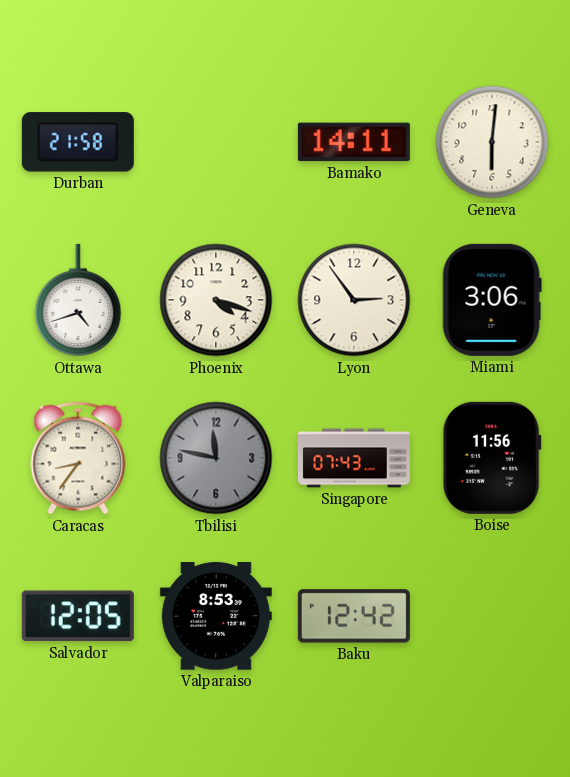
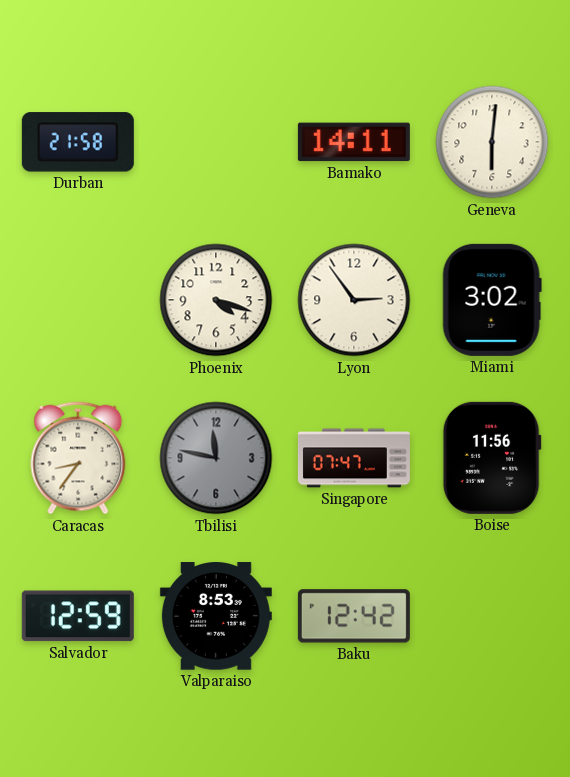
Ottawa: 4:42 -> none (78, 300)
Miami: 3:06 -> 3:02 (492, 300)
Singapore: 07:43 -> 07:47 (354, 458)
Salvador: 12:05 -> 12:59 (78, 616)
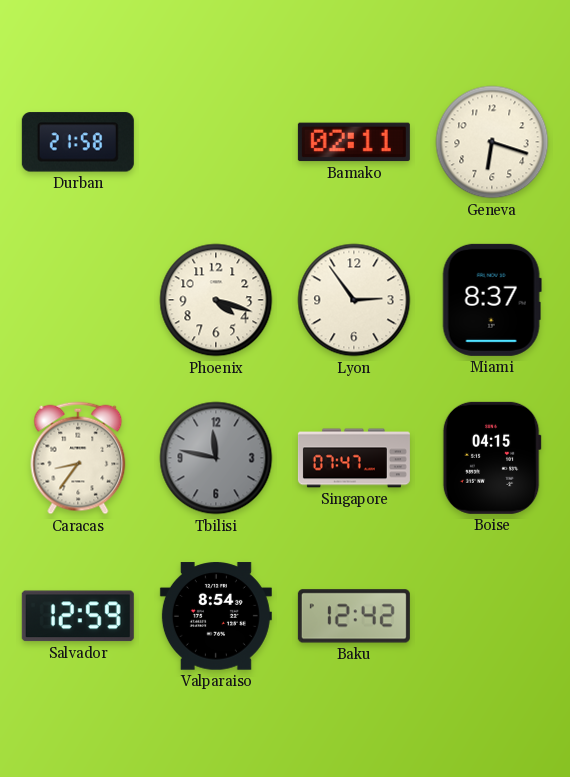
Bamako: 14:11 -> 02:11 (354, 142)
Geneva: 6:01 -> 6:18 (492, 142)
Miami: 3:02 -> 8:37 (492, 300)
Boise: 11:56 -> 04:15 (492, 458)
Valparaiso: 8:53 -> 8:54 (216, 616)
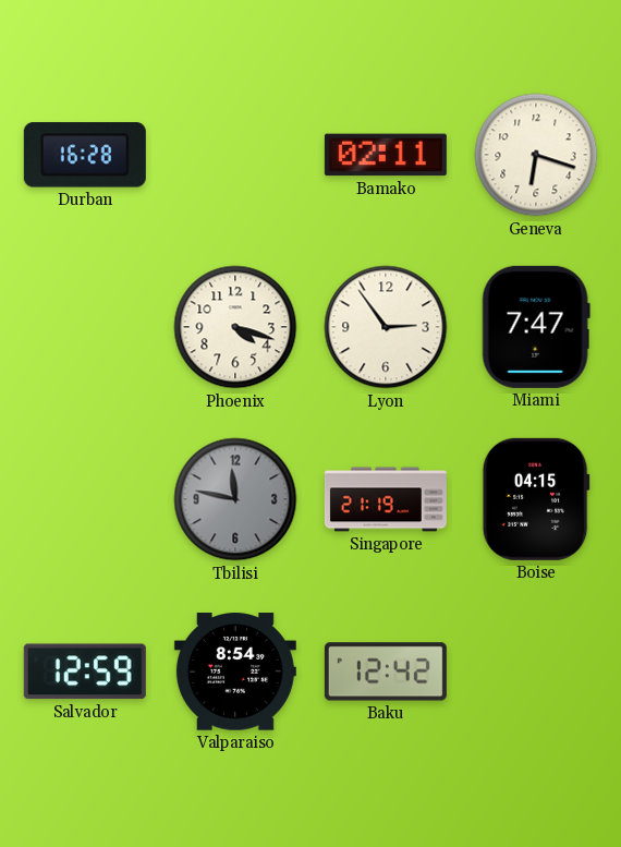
Durban: 21:58 -> 16:28 (85, 155)
Miami: 8:37 -> 7:47 (536, 327)
Caracas: 8:36 -> none (78, 458)
Singapore: 07:47 -> 21:19 (386, 499)
